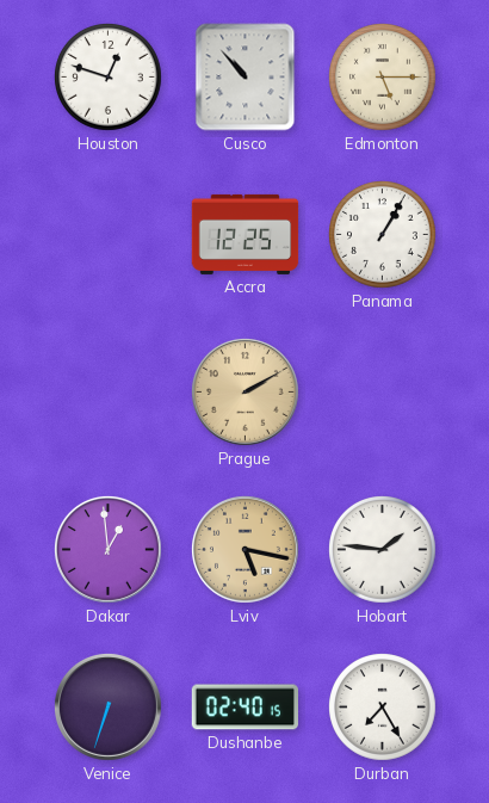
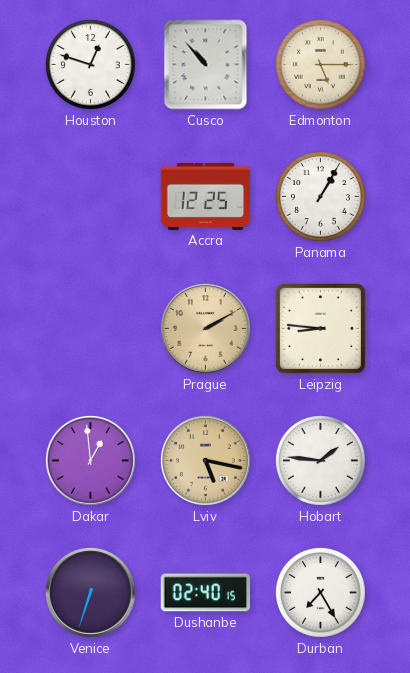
Leipzig: none -> 8:46 (320, 328)
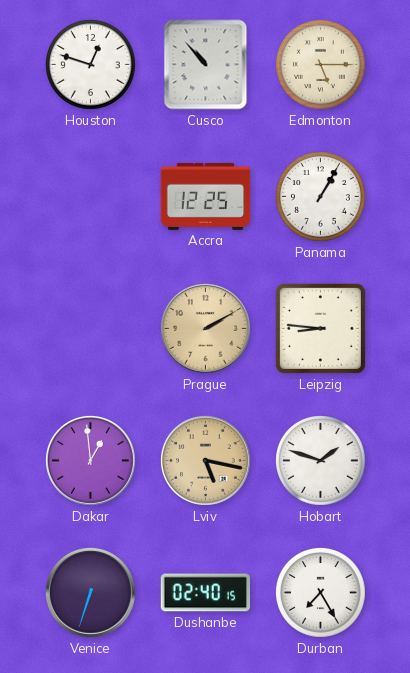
Hobart: 1:46 -> 1:48 (321, 461)
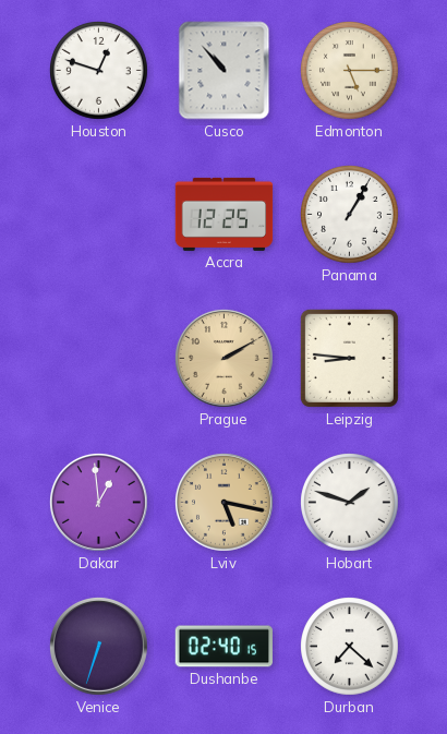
Durban: 7:25 -> 7:22 (350, 647)
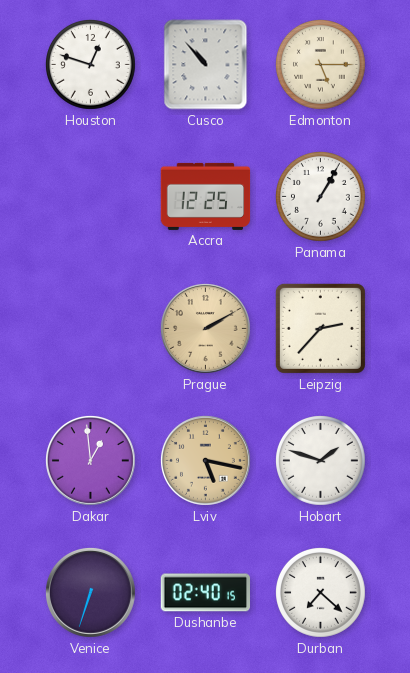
Leipzig: 8:46 -> 2:37 (320, 328)
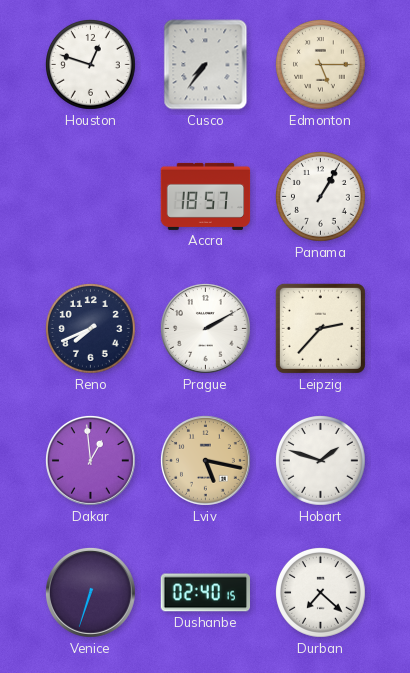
Cusco: 10:53 -> 7:36 (206, 65)
Accra: 12:25 -> 18:57 (206, 196)
Reno: none -> 7:41 (91, 329)
Prague dial: champagne -> white (206, 329)
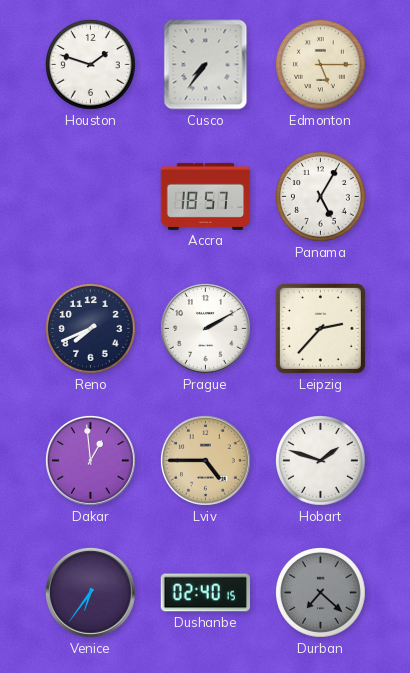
Houston: 12:48 -> 1:48 (91, 65)
Panama: 1:05 -> 5:05 (321, 197)
Lviv: 5:17 -> 4:45 (206, 461)
Venice: 6:33 -> 6:36 (91, 593)
Durban dial: white -> grey (321, 593)
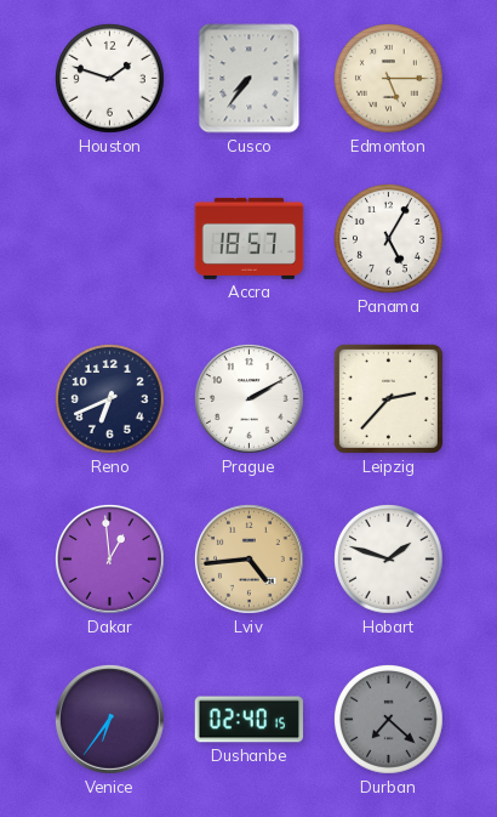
Reno: 7:41 -> 6:41 (110, 399)
Lviv: 4:45 -> 4:44 (250, 560)
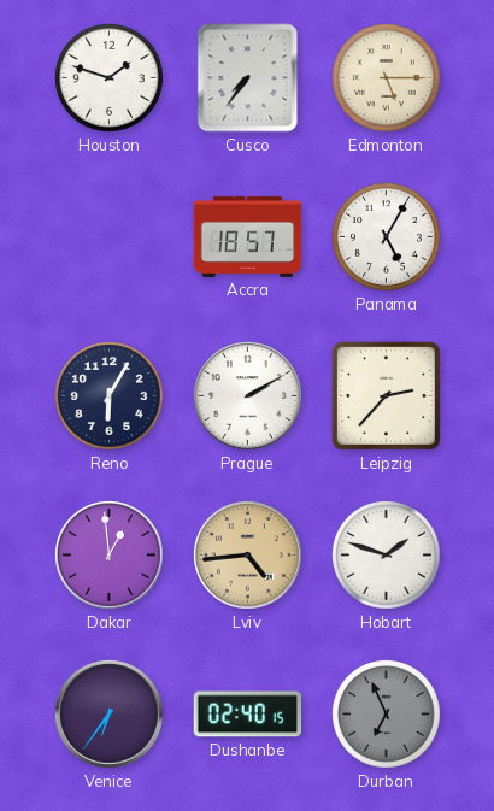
Reno: 6:41 -> 6:05 (110, 396)
Durban: 7:22 -> 6:56 (387, 715)
